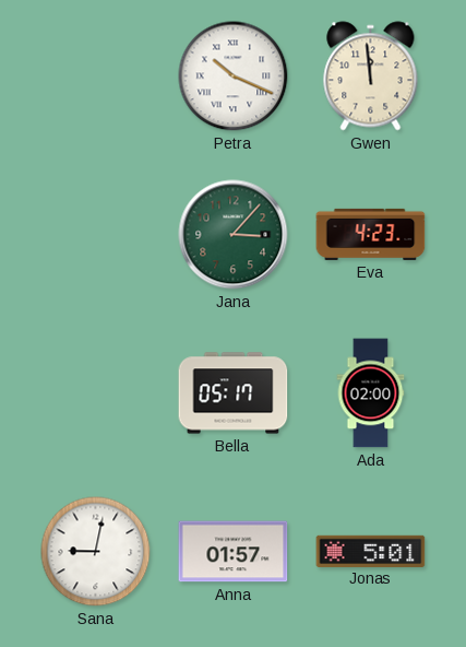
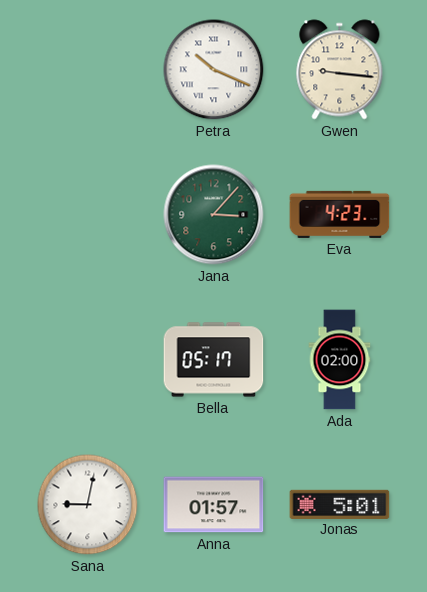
Gwen: 11:59 -> 9:16 (340, 70)
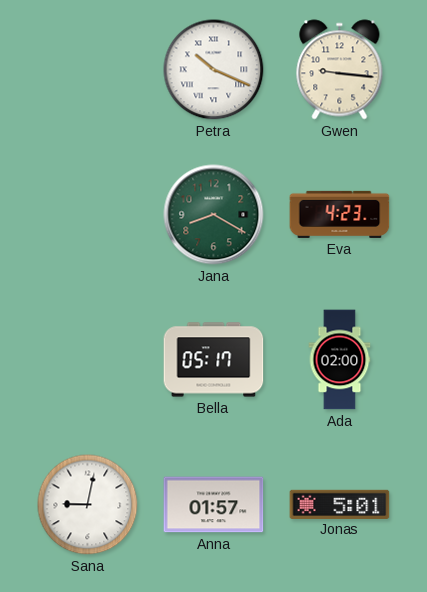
Jana: 3:07 -> 8:20 (214, 215)
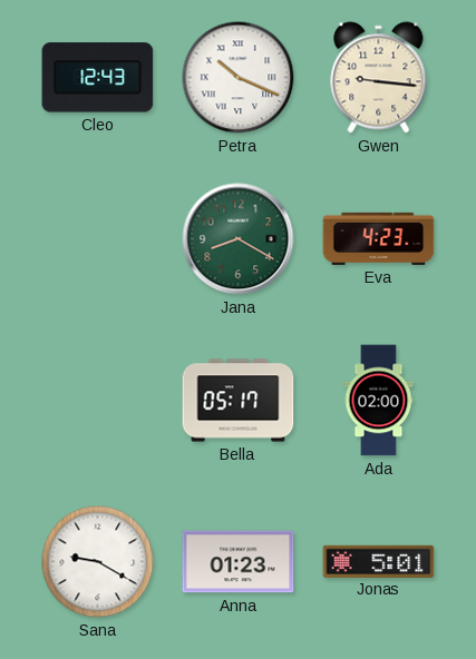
Cleo: none -> 12:43 (98, 78)
Sana: 9:02 -> 9:20 (98, 562)
Anna: 01:57 -> 01:23 (239, 562)
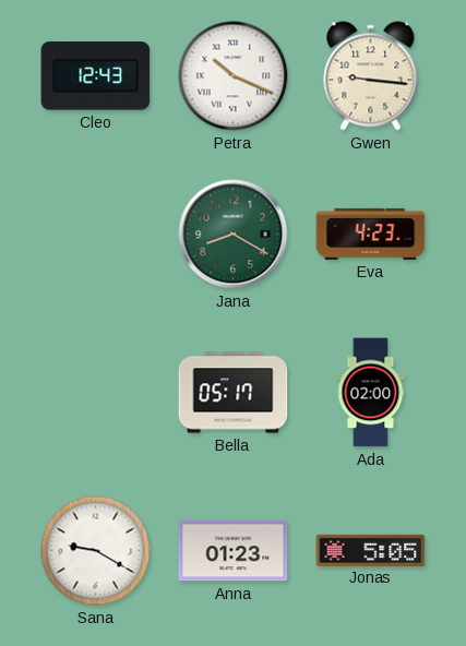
Jonas: 5:01 -> 5:05 (371, 550)
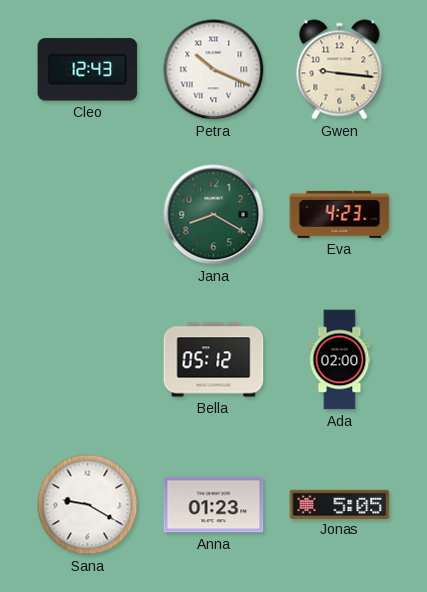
Bella: 05:17 -> 05:12 (214, 360)
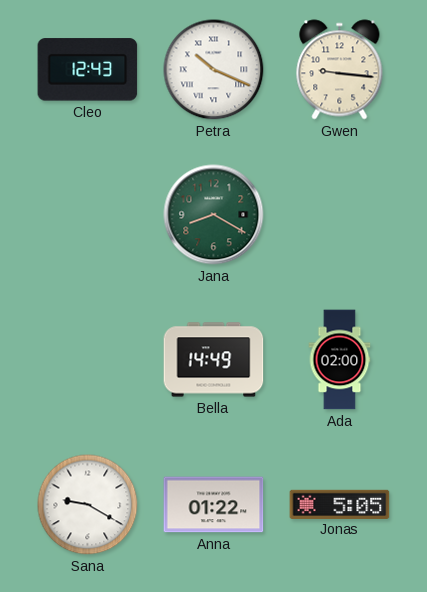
Eva: 4:23 -> none (340, 214)
Bella: 05:12 -> 14:49 (214, 360)
Anna: 01:23 -> 01:22 (214, 505)
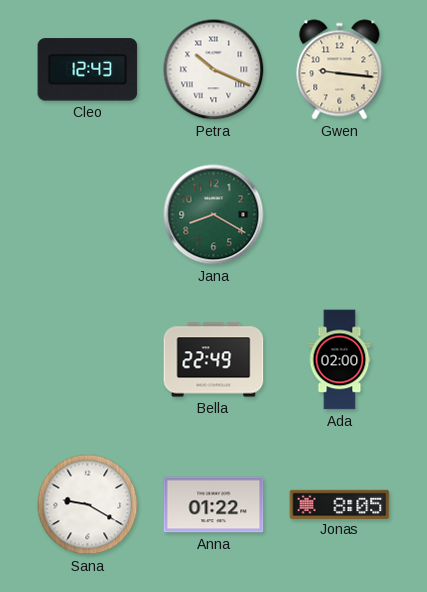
Bella: 14:49 -> 22:49 (214, 360)
Jonas: 5:05 -> 8:05 (340, 504)
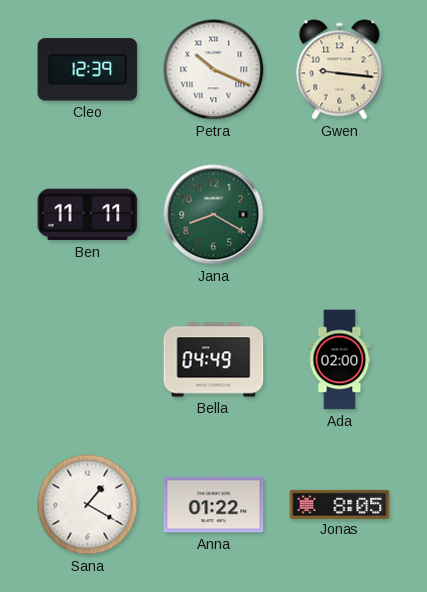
Cleo: 12:43 -> 12:39 (88, 70)
Ben: none -> 11:11 (88, 215)
Bella: 22:49 -> 04:49 (214, 360)
Sana: 9:20 -> 1:20 (88, 505)
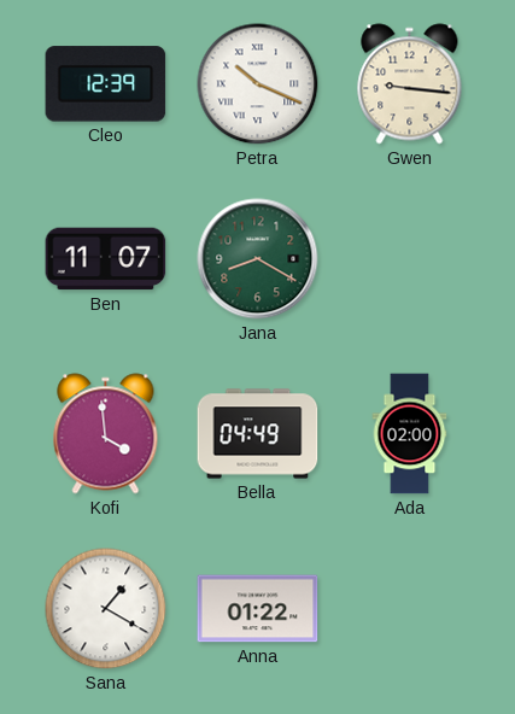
Ben: 11:11 -> 11:07 (106, 259)
Kofi: none -> 3:59 (106, 434)
Jonas: 8:05 -> none (340, 504)
